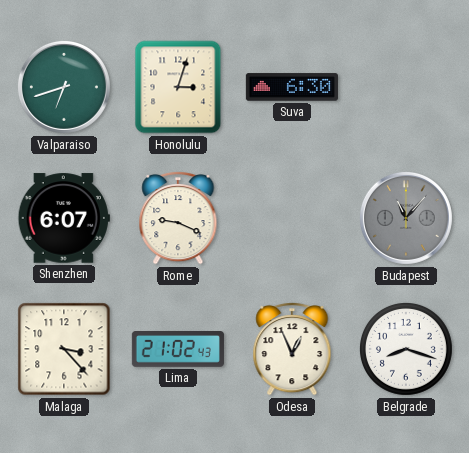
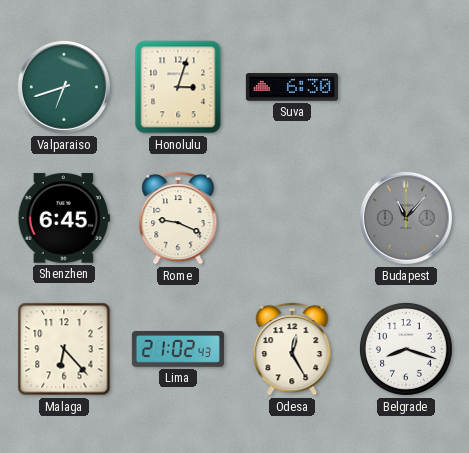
Shenzhen: 6:07 -> 6:45 (64, 218)
Malaga: 3:23 -> 6:23 (64, 349)
Odesa: 12:56 -> 12:25 (292, 349)
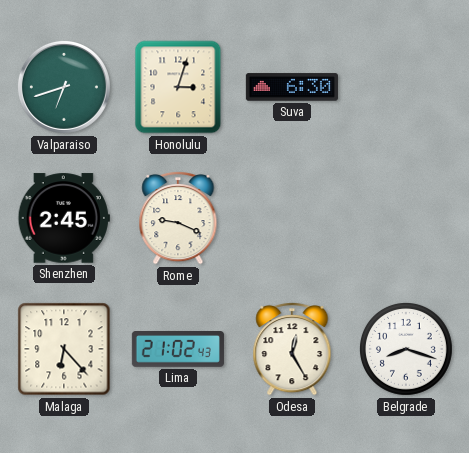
Shenzhen: 6:45 -> 2:45 (64, 218)
Budapest: 11:07 -> none (406, 218)
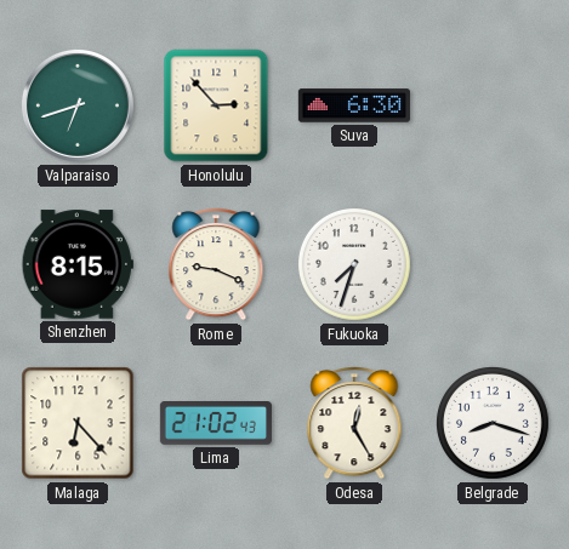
Honolulu: 3:03 -> 2:53 (216, 105)
Shenzhen: 2:45 -> 8:15 (78, 264)
Fukuoka: none -> 7:33 (354, 264)
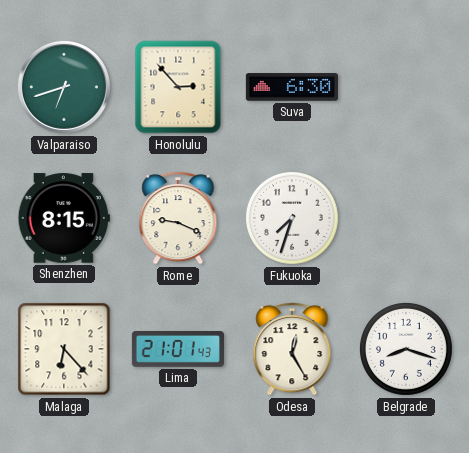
Lima: 21:02 -> 21:01 (178, 350)
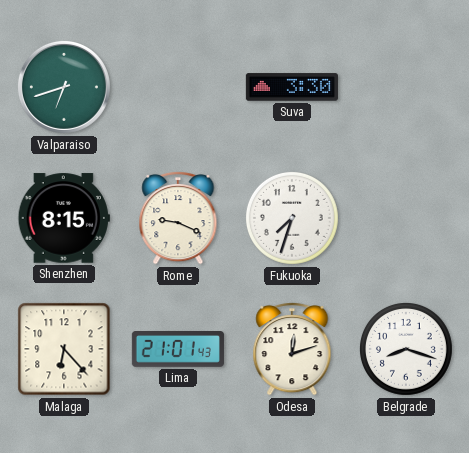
Honolulu: 2:53 -> none (178, 87)
Suva: 6:30 -> 3:30 (292, 87)
Odesa: 12:25 -> 12:12 (292, 349)
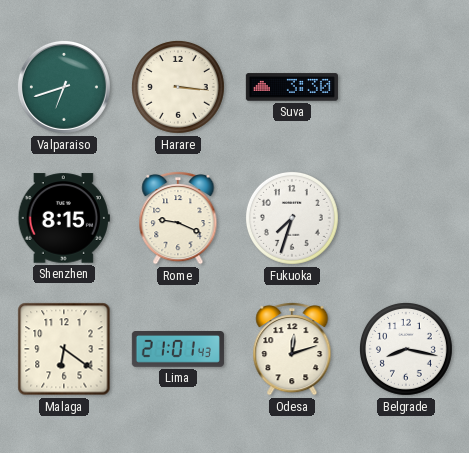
Harare: none -> 3:16 (178, 87)
Malaga: 6:23 -> 6:21 (64, 349)
Belgrade: 8:18 -> 8:17 (406, 349)
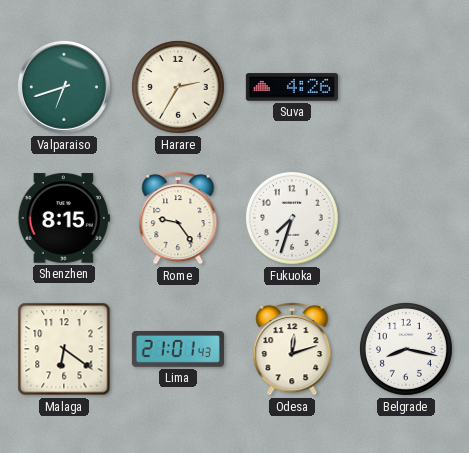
Harare: 3:16 -> 2:35 (178, 87)
Suva: 3:30 -> 4:26 (292, 87)
Rome: 9:19 -> 9:24 (178, 218)
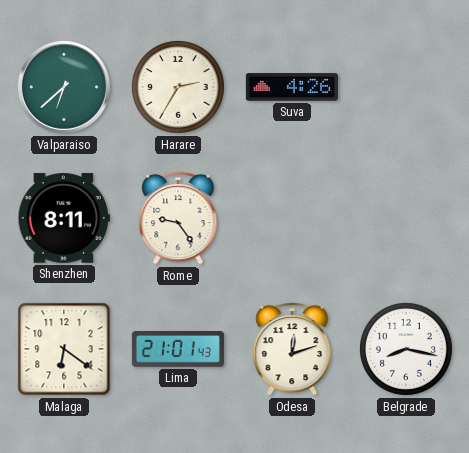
Valparaiso: 6:42 -> 6:38 (64, 87)
Shenzhen: 8:15 -> 8:11 (64, 218)
Fukuoka: 7:33 -> none (292, 218)
